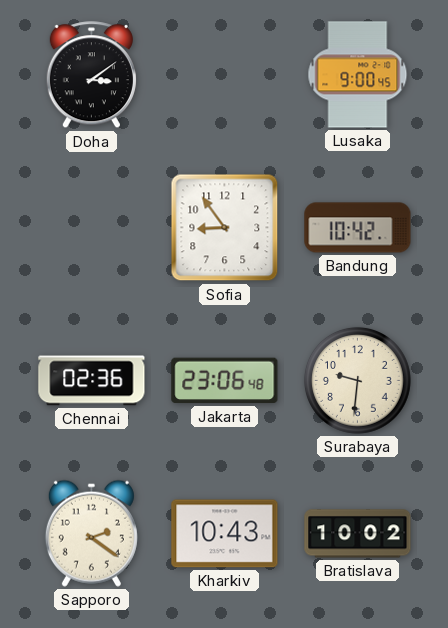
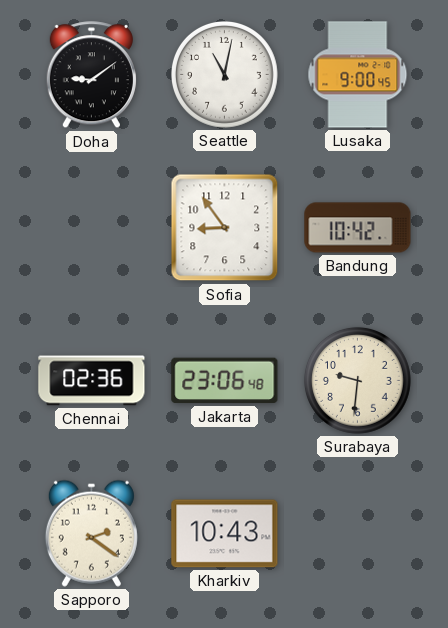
Doha: 3:09 -> 9:09 (91, 75)
Seattle: none -> 11:02 (224, 74)
Bratislava: 10:02 -> none (358, 534)
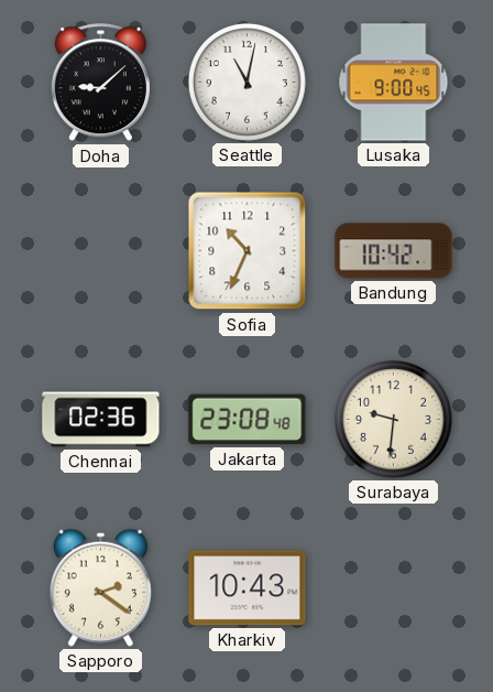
Doha: 9:09 -> 9:08 (100, 83)
Sofia: 8:54 -> 10:34 (248, 251)
Jakarta: 23:06 -> 23:08 (248, 420)
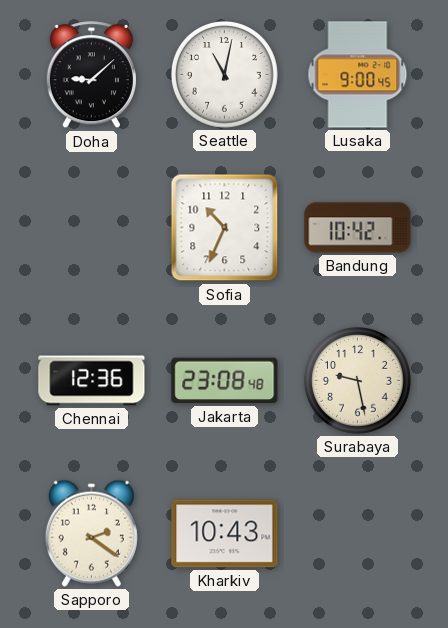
Chennai: 02:36 -> 12:36 (92, 381)
Surabaya: 9:31 -> 9:28 (357, 380)
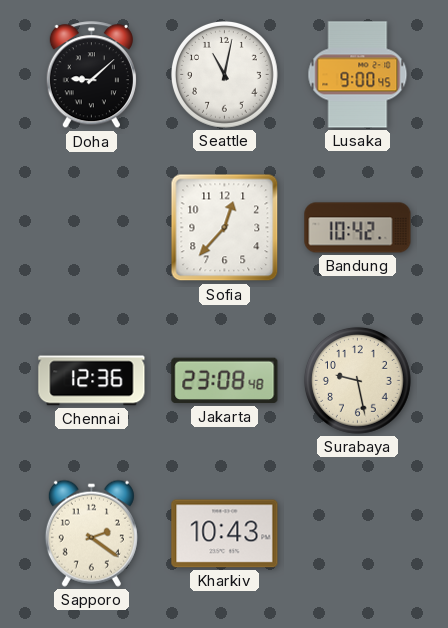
Sofia: 10:34 -> 12:37 (225, 228)
